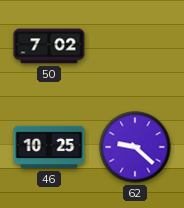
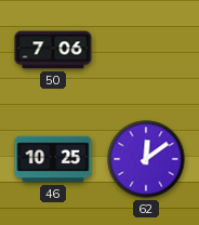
50: 7:02 -> 7:06 (53, 50)
62: 9:22 -> 12:09 (146, 159)
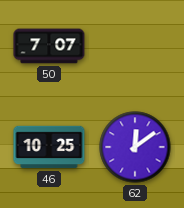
50: 7:06 -> 7:07 (49, 46)
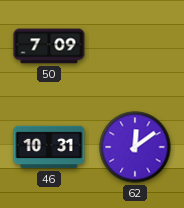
50: 7:07 -> 7:09 (49, 46)
46: 10:25 -> 10:31 (49, 147)
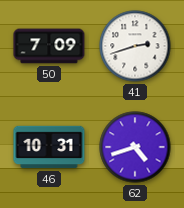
41: none -> 2:42 (135, 46)
62: 12:09 -> 4:42 (135, 147)
